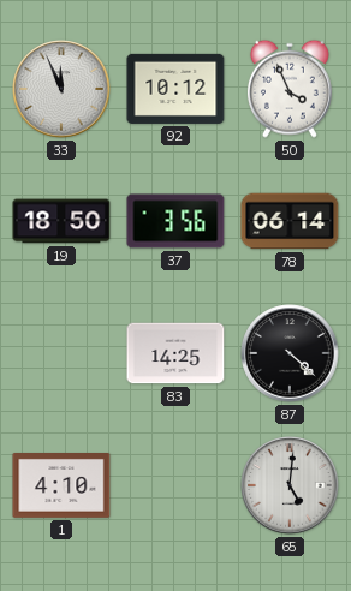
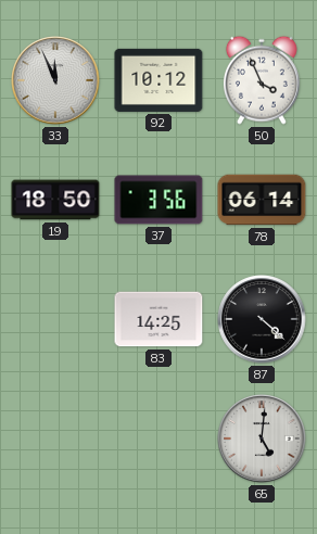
1: 4:10 -> none (61, 486)
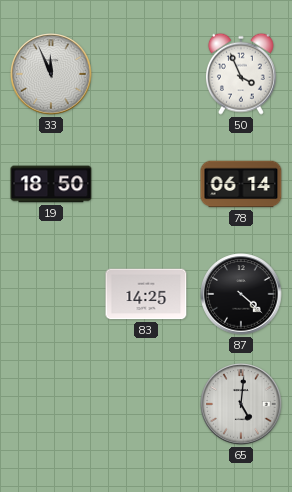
92: 10:12 -> none (158, 80)
37: 3:56 -> none (158, 200)
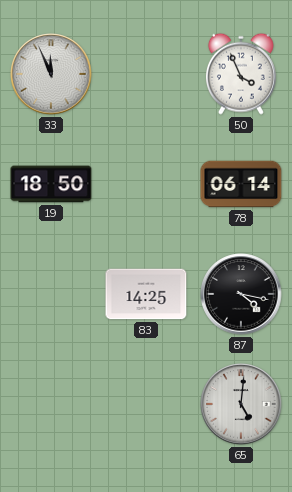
87: 4:22 -> 4:17 (241, 294)
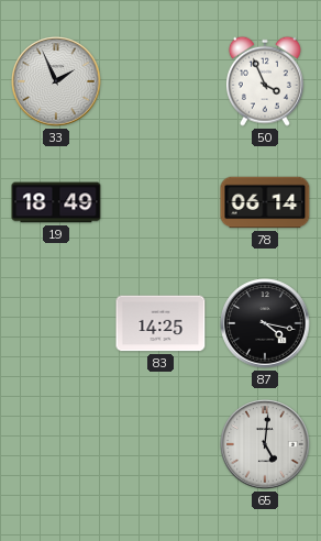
33: 11:56 -> 1:56 (56, 81)
19: 18:50 -> 18:49 (56, 202)
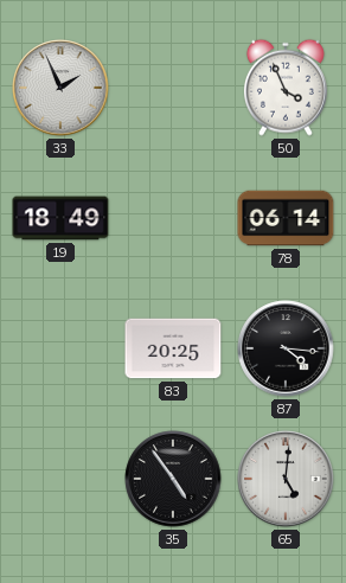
83: 14:25 -> 20:25 (173, 348)
87: 4:17 -> 4:16 (286, 348)
35: none -> 4:54 (173, 479)
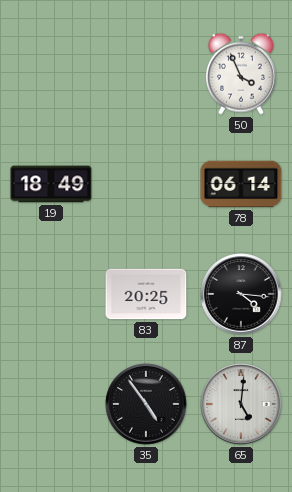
33: 1:56 -> none (60, 88)
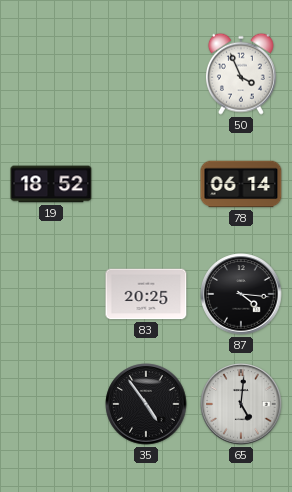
19: 18:49 -> 18:52 (51, 184)
